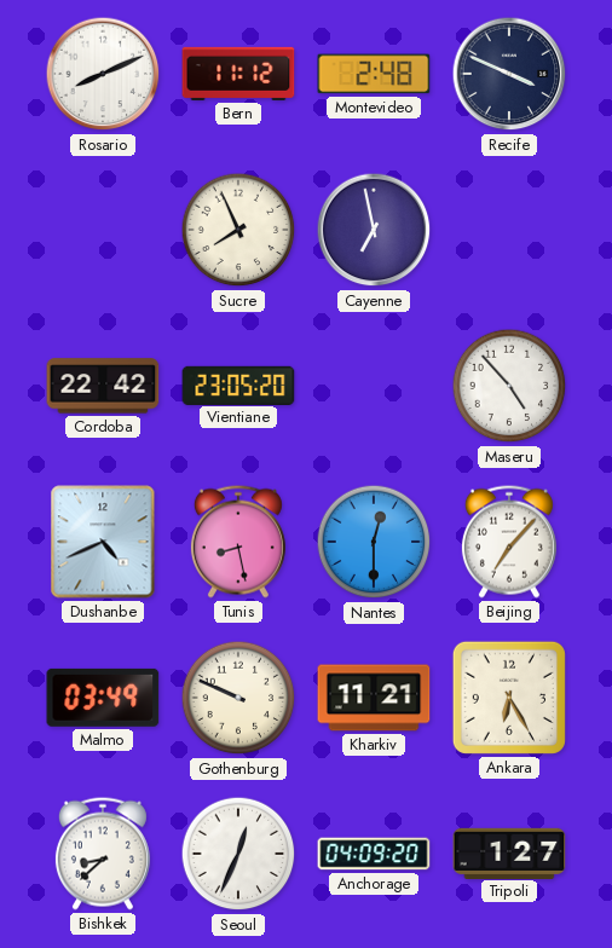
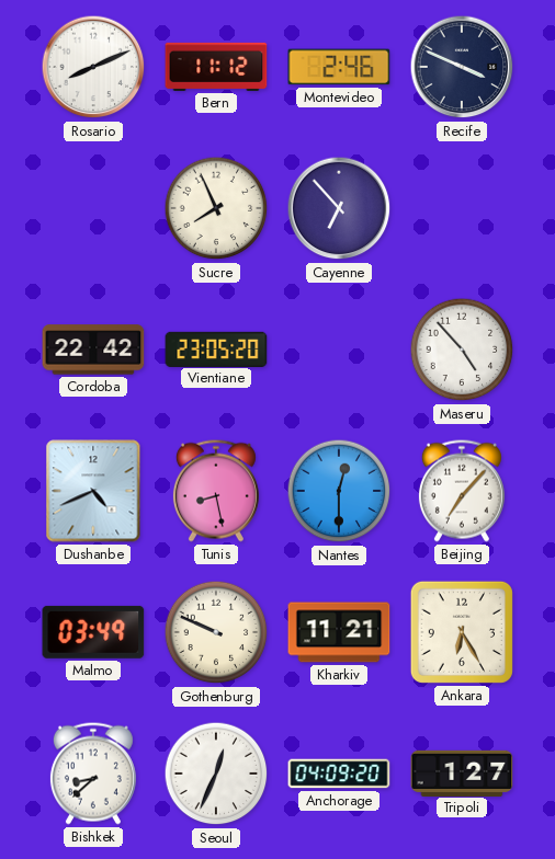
Montevideo: 2:48 -> 2:46 (339, 67)
Cayenne: 6:58 -> 6:53 (339, 208)
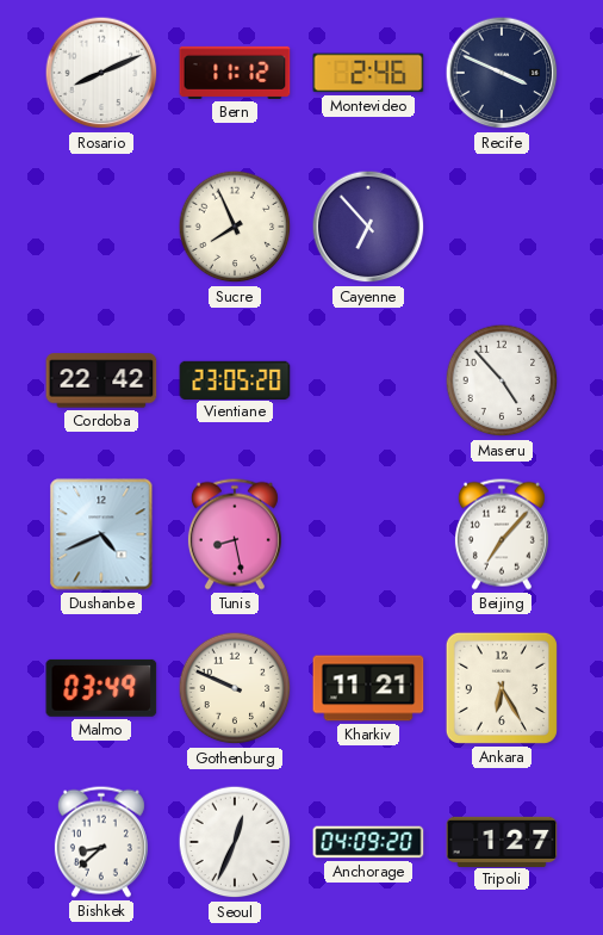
Nantes: 12:30 -> none (339, 491)
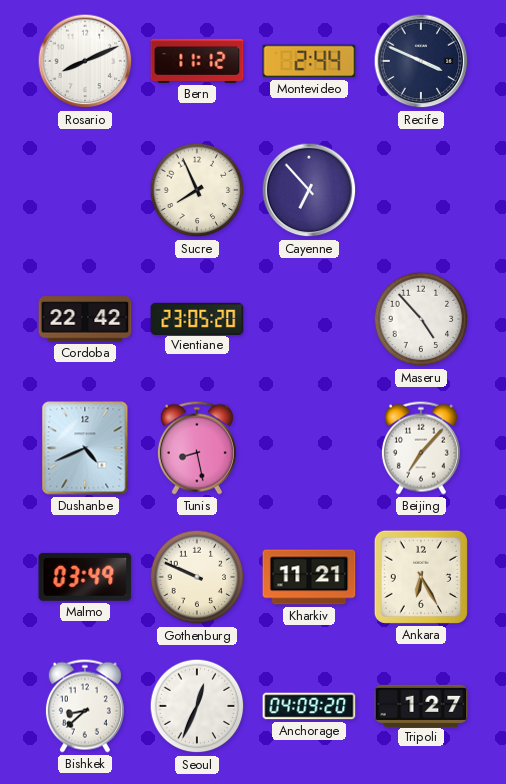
Montevideo: 2:46 -> 2:44 (309, 61)
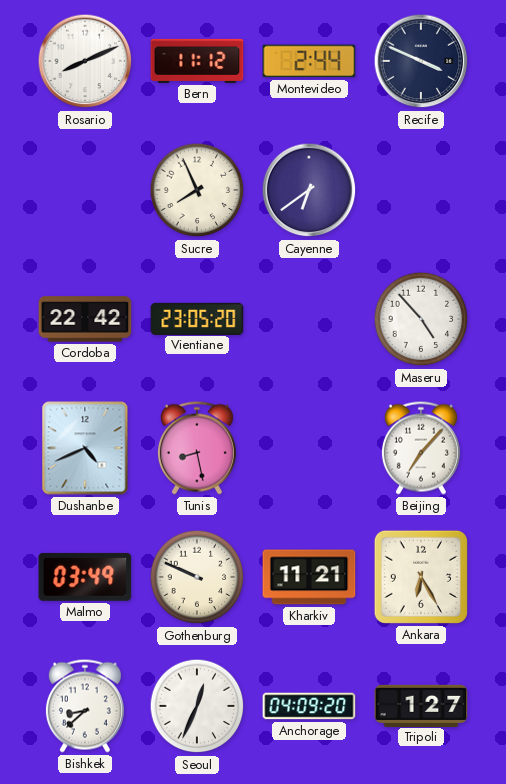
Cayenne: 6:53 -> 6:39 (309, 190)
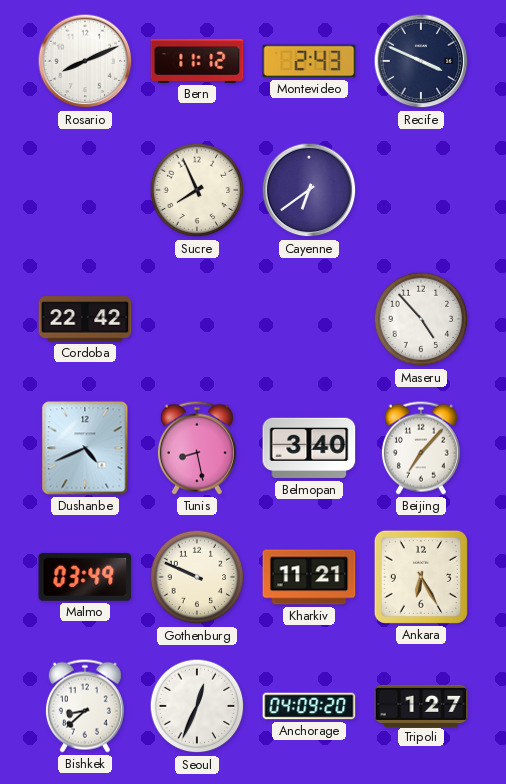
Montevideo: 2:44 -> 2:43 (309, 61)
Vientiane: 23:05 -> none (197, 318)
Belmopan: none -> 3:40 (309, 448)
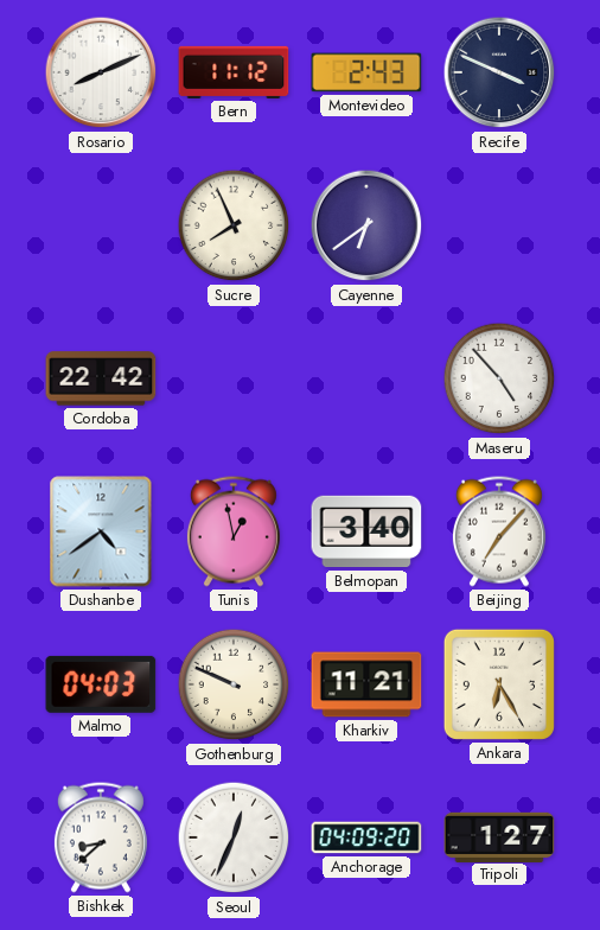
Dushanbe: 4:41 -> 4:39 (101, 531)
Tunis: 8:28 -> 12:58 (234, 531)
Malmo: 03:49 -> 04:03 (101, 684)
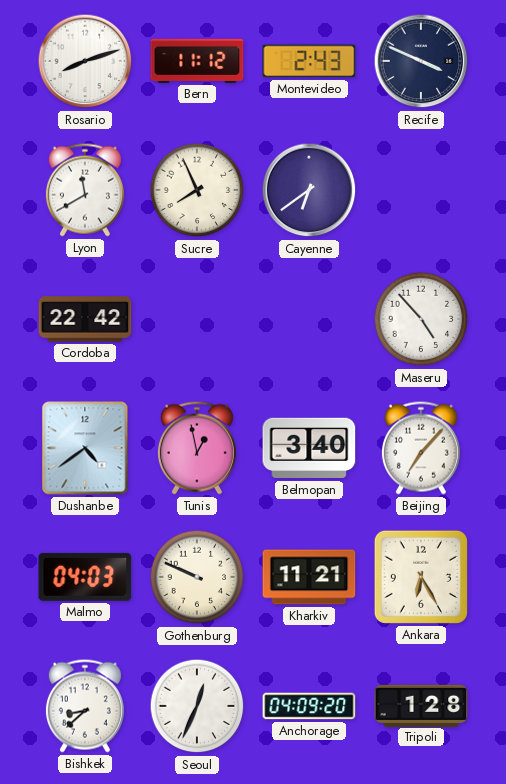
Rosario: 8:11 -> 8:12 (85, 61)
Lyon: none -> 11:40 (85, 190)
Tripoli: 1:27 -> 1:28 (421, 705)
